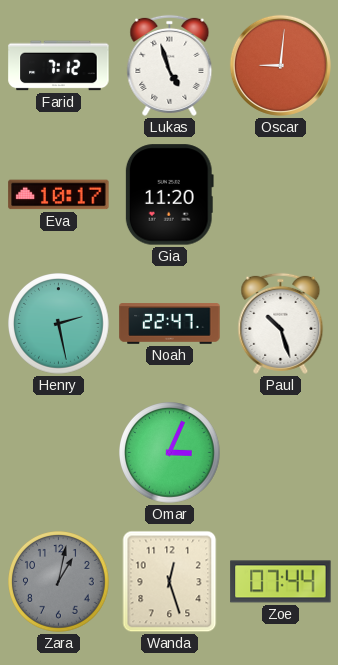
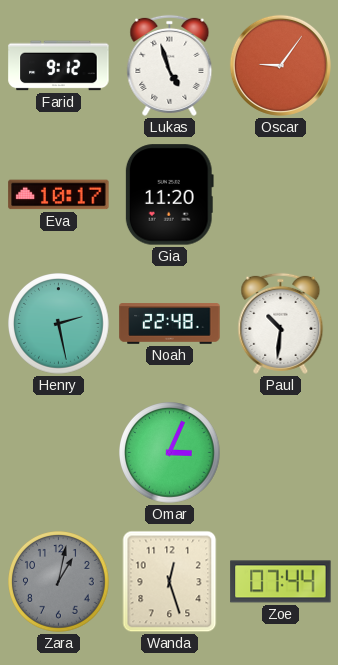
Farid: 7:12 -> 9:12 (59, 66)
Oscar: 9:01 -> 9:06 (280, 65)
Noah: 22:47 -> 22:48 (170, 324)
Paul: 10:27 -> 10:31 (281, 323)
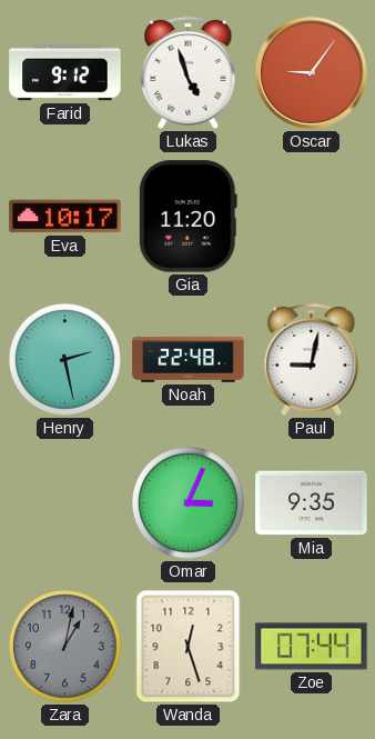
Paul: 10:31 -> 9:02 (312, 359)
Mia: none -> 9:35 (312, 503)
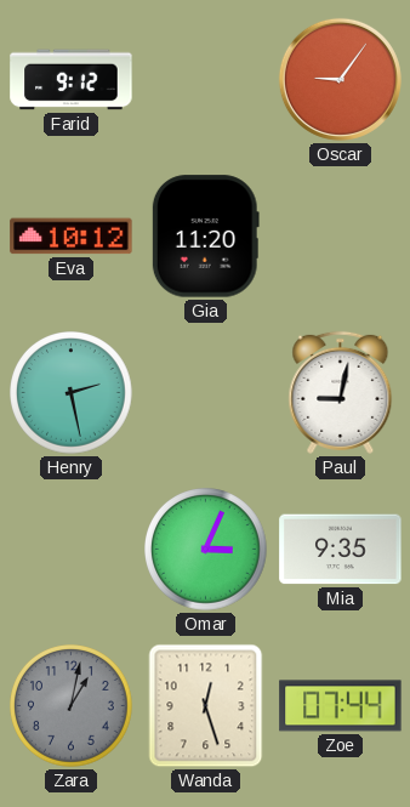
Lukas: 4:57 -> none (189, 72)
Eva: 10:17 -> 10:12 (72, 237)
Noah: 22:48 -> none (189, 360)
